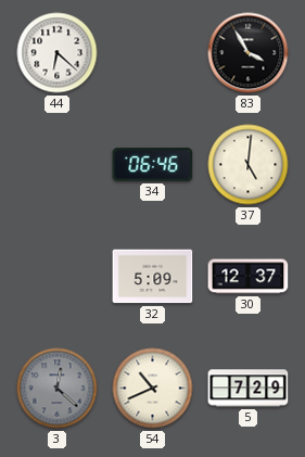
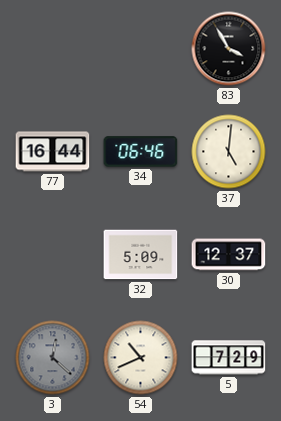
44: 6:22 -> none (58, 53)
77: none -> 16:44 (53, 152)
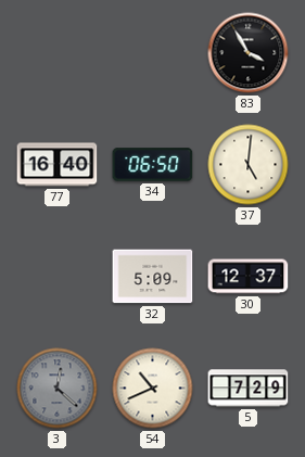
77: 16:44 -> 16:40 (58, 165)
34: 06:46 -> 06:50 (153, 165)
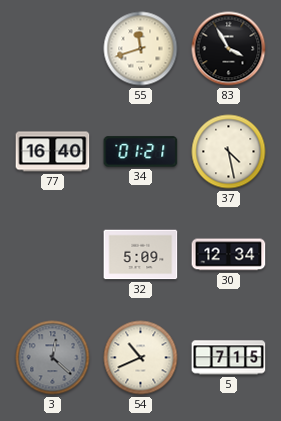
55: none -> 11:42 (141, 49)
34: 06:50 -> 01:21 (141, 152)
37: 5:01 -> 4:28 (229, 152)
30: 12:37 -> 12:34 (229, 255)
5: 7:29 -> 7:15 (229, 358)
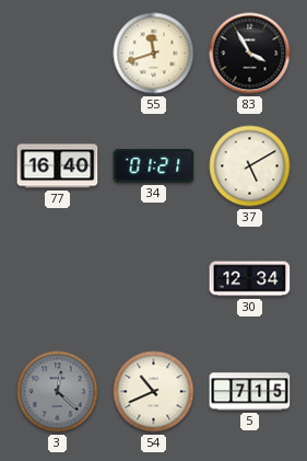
37: 4:28 -> 5:10 (250, 166)
32: 5:09 -> none (141, 255)
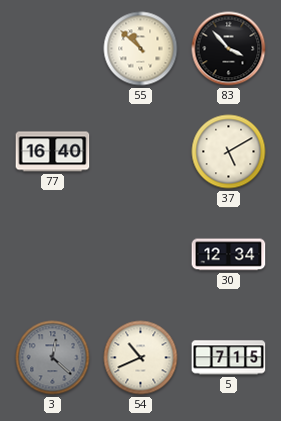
55: 11:42 -> 10:52 (141, 49)
83: 3:55 -> 3:53 (229, 49)
34: 01:21 -> none (154, 166)
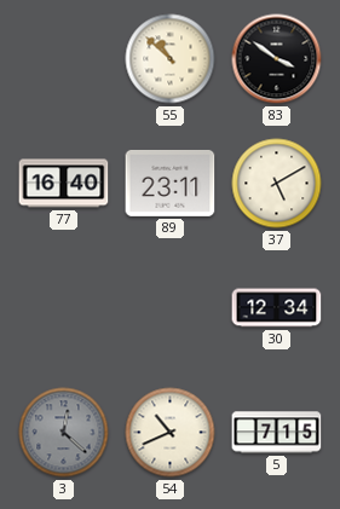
83: 3:53 -> 3:51 (277, 59)
89: none -> 23:11 (171, 183)
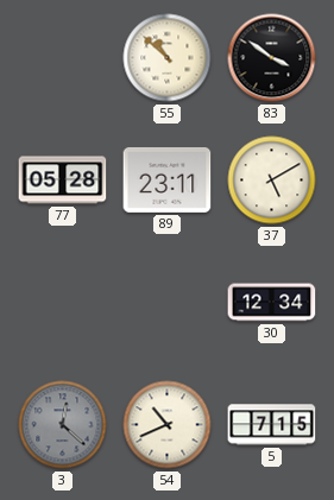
77: 16:40 -> 05:28 (63, 181)
